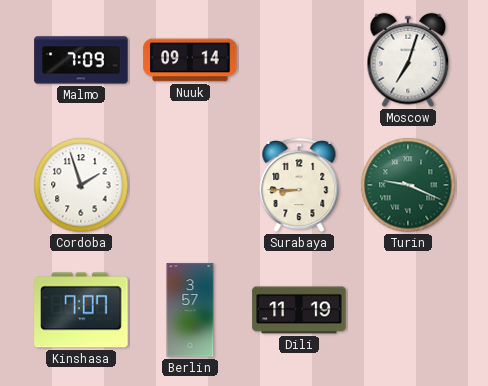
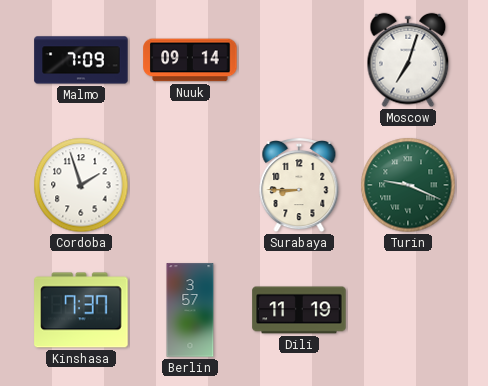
Kinshasa: 7:07 -> 7:37 (81, 310)
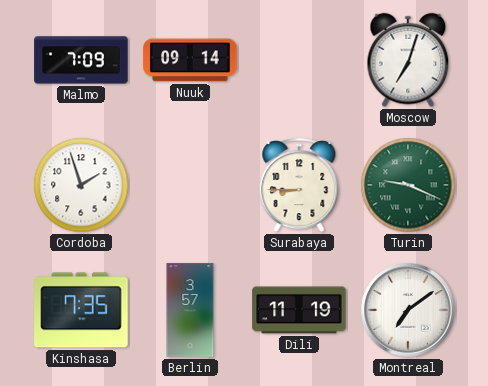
Kinshasa: 7:37 -> 7:35 (81, 310)
Montreal: none -> 7:09 (408, 310)
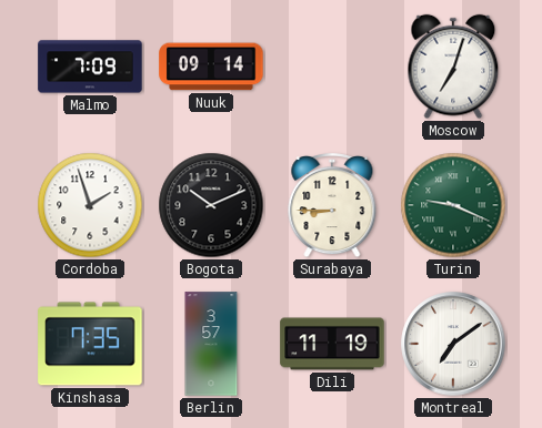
Bogota: none -> 10:11 (211, 205)
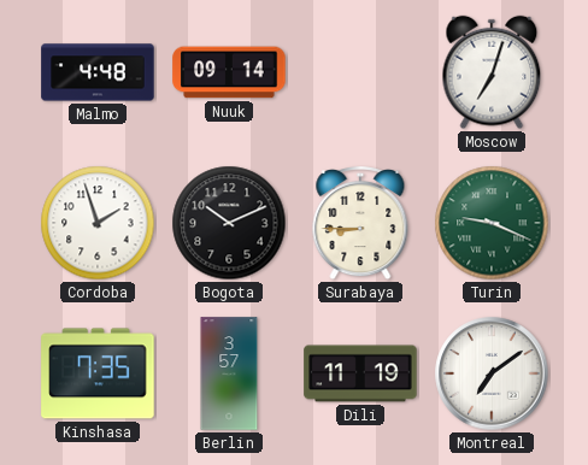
Malmo: 7:09 -> 4:48 (98, 72)
